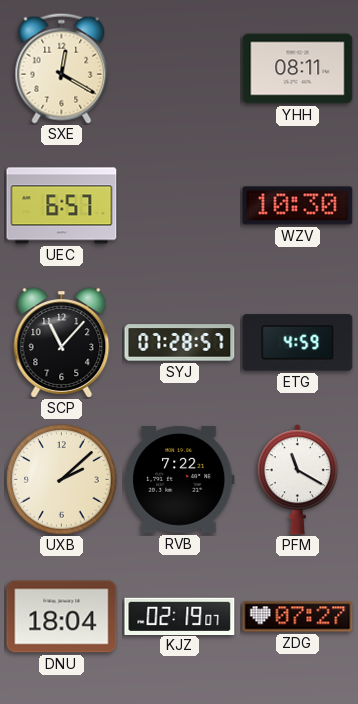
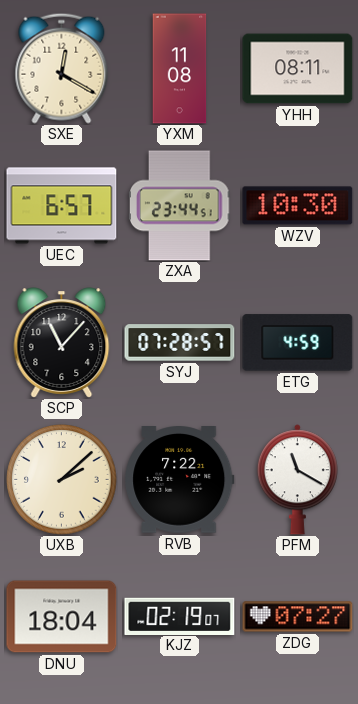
YXM: none -> 11:08 (180, 69)
ZXA: none -> 23:44 (180, 206)
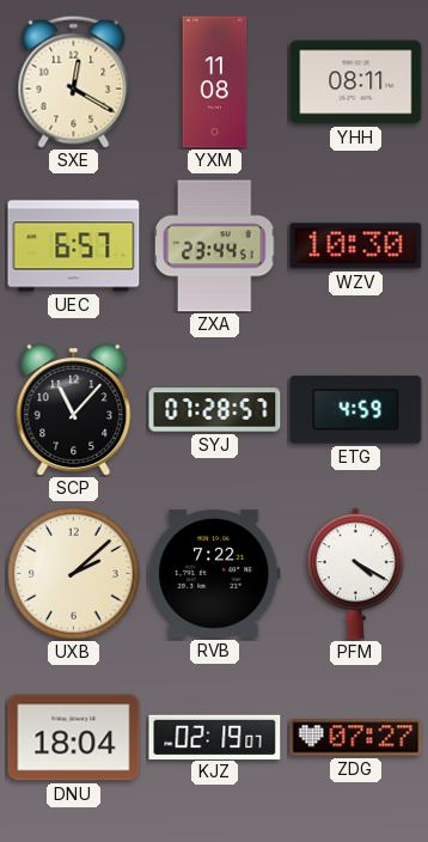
PFM: 11:20 -> 4:20 (355, 574)
